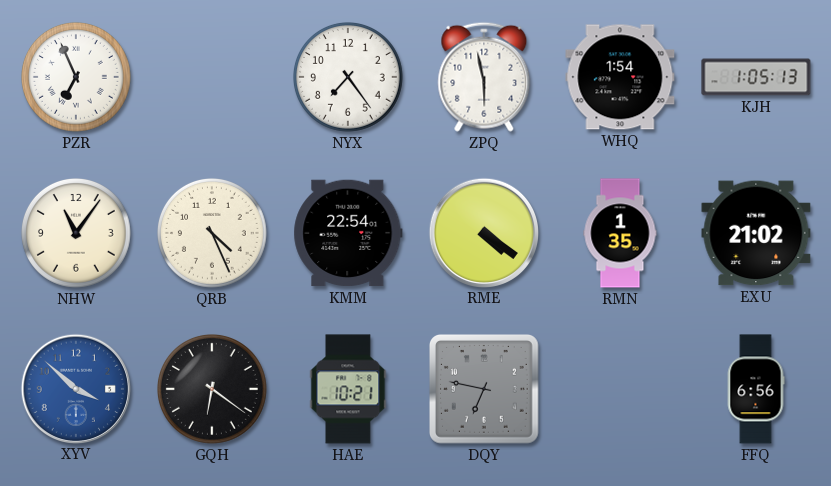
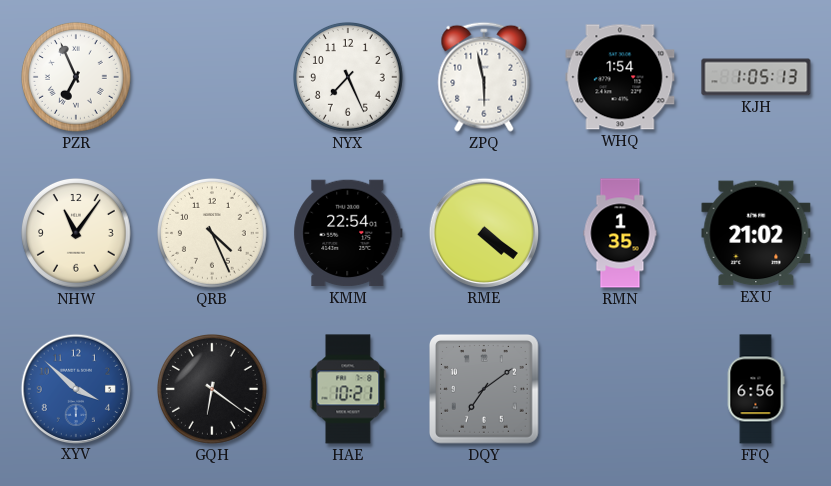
NYX: 7:24 -> 7:26 (349, 78)
DQY: 6:47 -> 7:09 (485, 390)
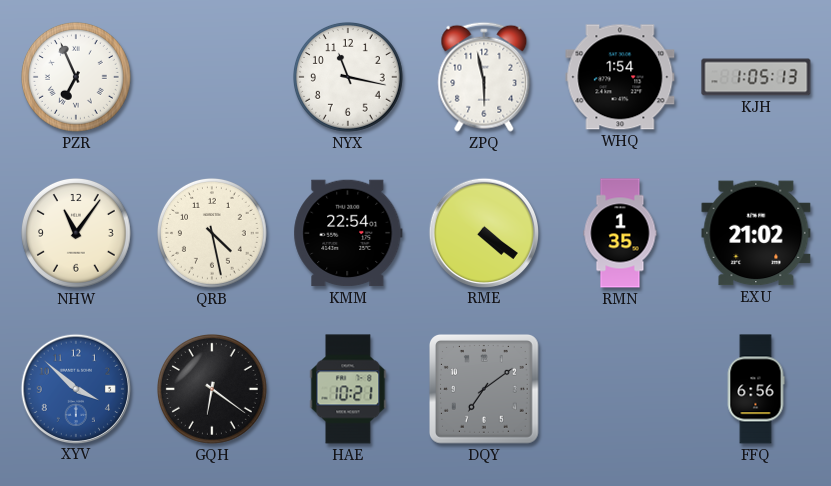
NYX: 7:26 -> 11:17 (349, 78)
QRB: 4:26 -> 4:28 (213, 234)
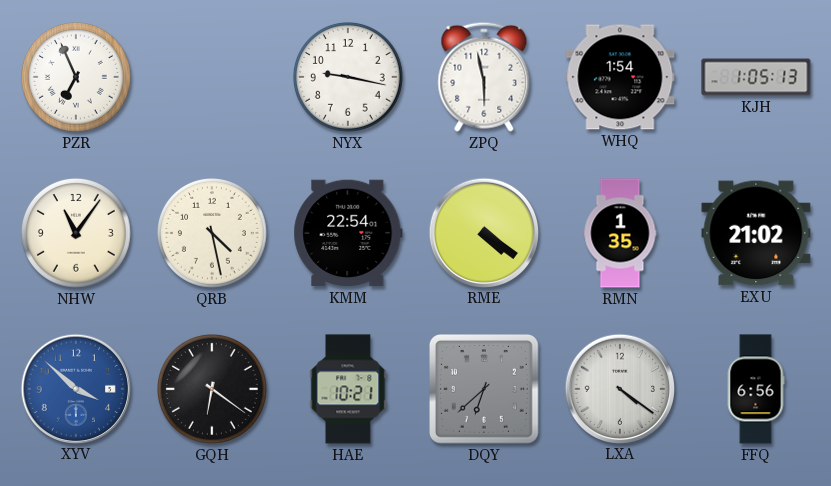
NYX: 11:17 -> 9:17 (349, 78)
DQY: 7:09 -> 6:38 (485, 390)
LXA: none -> 4:21 (619, 388)
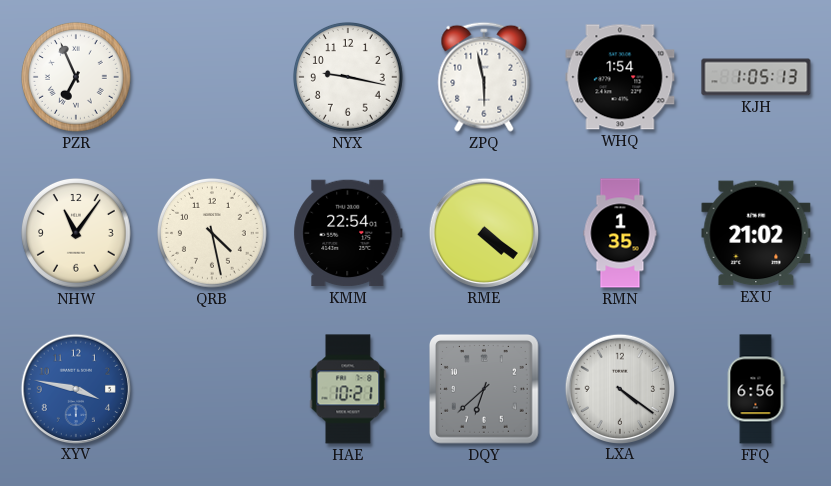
XYV: 3:52 -> 3:47 (75, 388)
GQH: 6:21 -> none (213, 390)
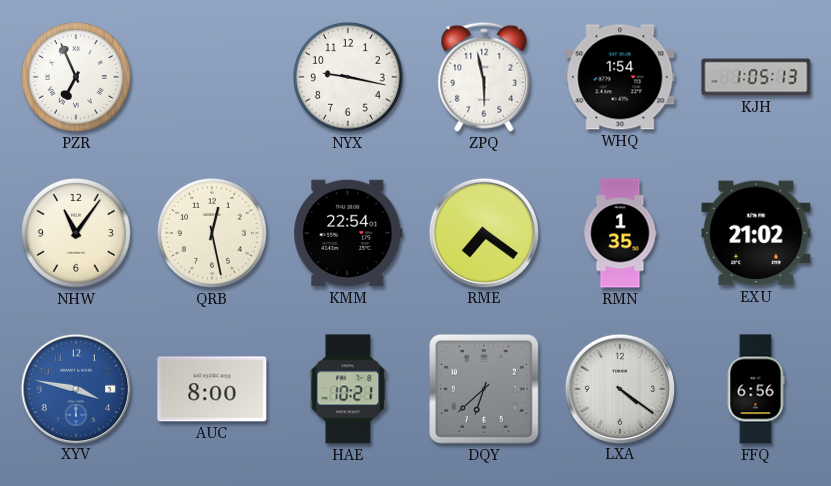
QRB: 4:28 -> 12:28 (213, 234)
RME: 4:21 -> 7:21 (483, 232)
AUC: none -> 8:00 (212, 389)
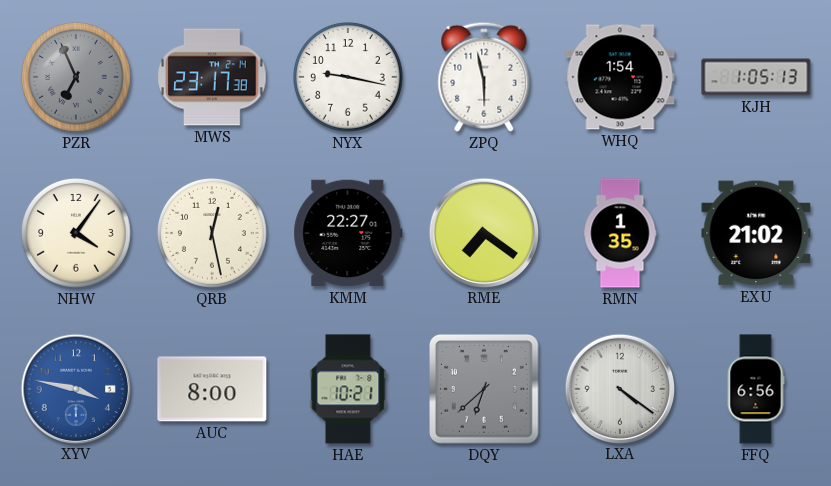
PZR dial: white -> grey (77, 78)
MWS: none -> 23:17 (212, 77)
NHW: 11:06 -> 4:06 (77, 234)
KMM: 22:54 -> 22:27 (348, 233)
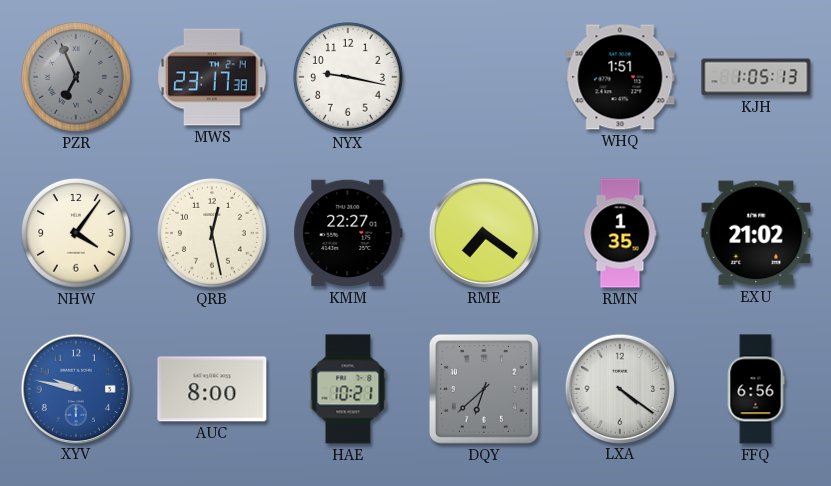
ZPQ: 5:58 -> none (484, 77)
WHQ: 1:54 -> 1:51 (620, 77)
XYV: 3:47 -> 9:47 (75, 388)
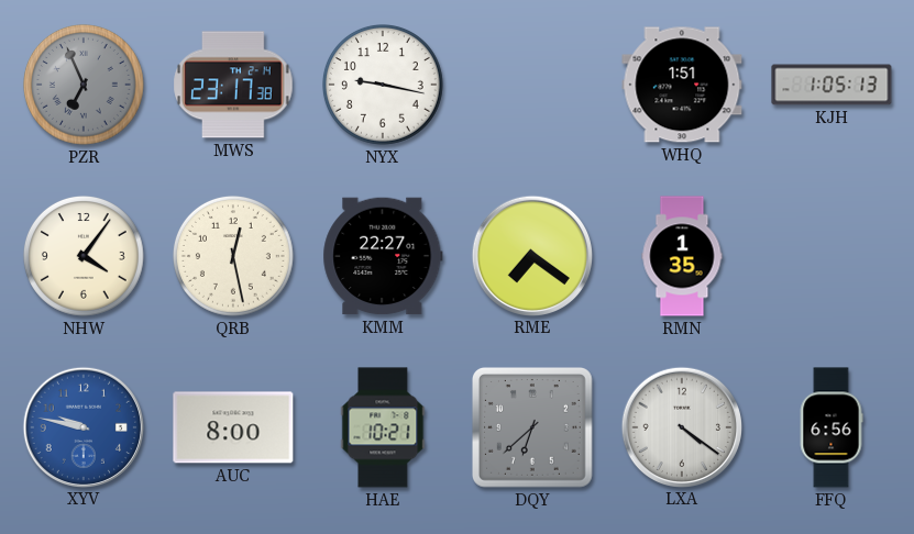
EXU: 21:02 -> none (756, 233)
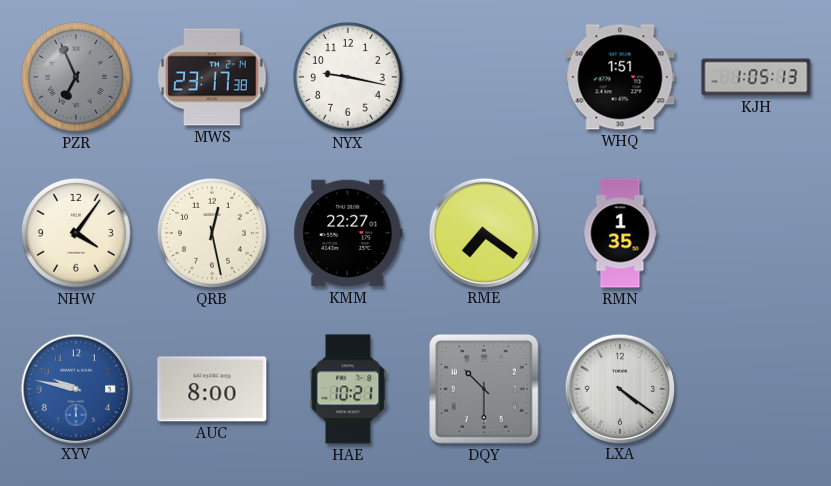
DQY: 6:38 -> 10:30 (485, 390)
FFQ: 6:56 -> none (832, 427)
